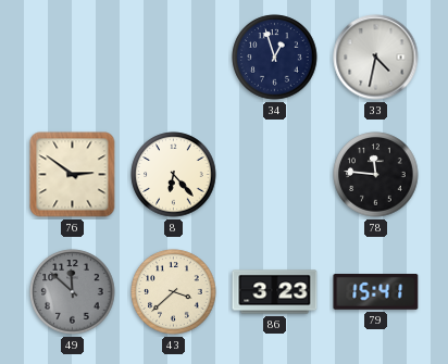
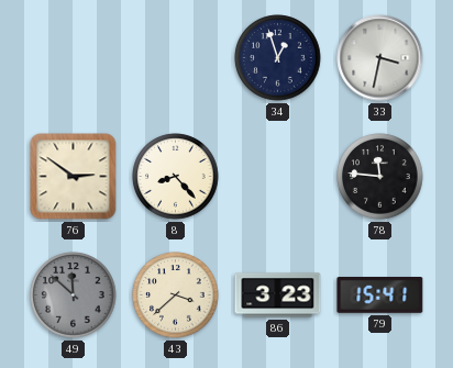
33: 4:32 -> 3:32 (380, 58)
8: 6:23 -> 8:23 (176, 177)
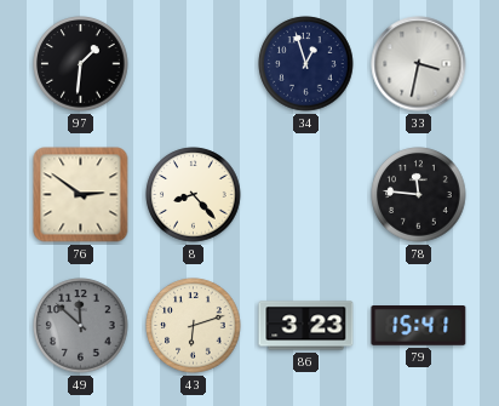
97: none -> 1:31 (81, 64)
43: 3:38 -> 6:12 (194, 326)
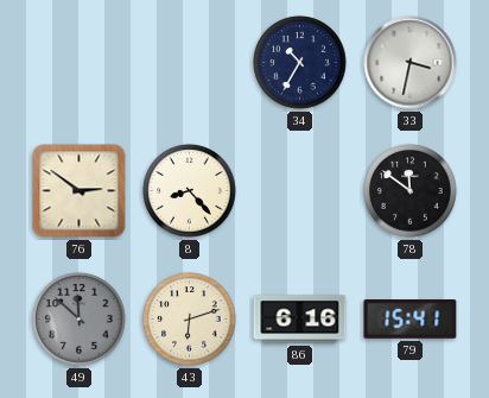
97: 1:31 -> none (81, 64)
34: 12:57 -> 10:35 (300, 63)
78: 11:46 -> 11:51 (411, 191)
86: 3:23 -> 6:16 (300, 320)
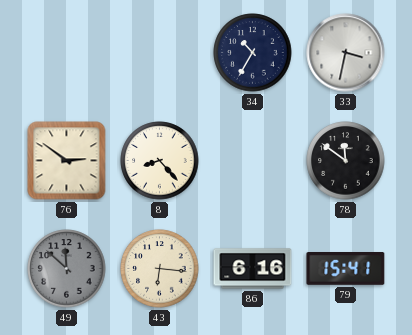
43: 6:12 -> 6:16 (160, 269)
